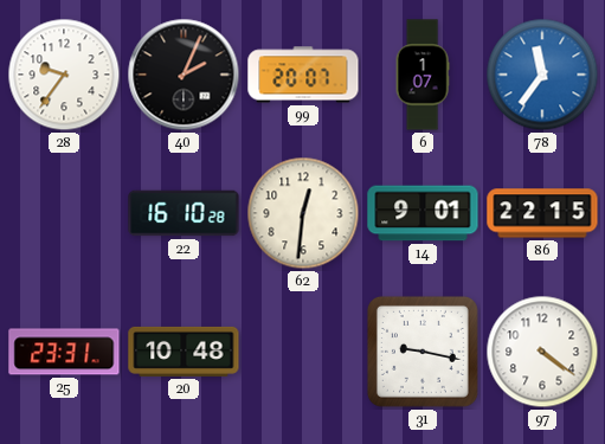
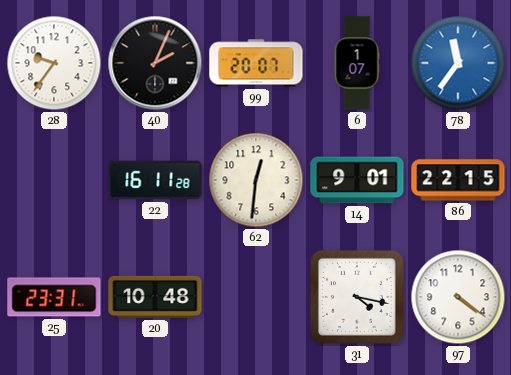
22: 16:10 -> 16:11 (155, 180)
31: 9:17 -> 4:17 (357, 297)
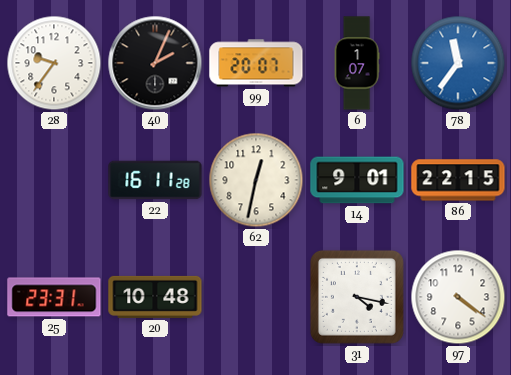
62: 12:31 -> 12:32 (256, 180)
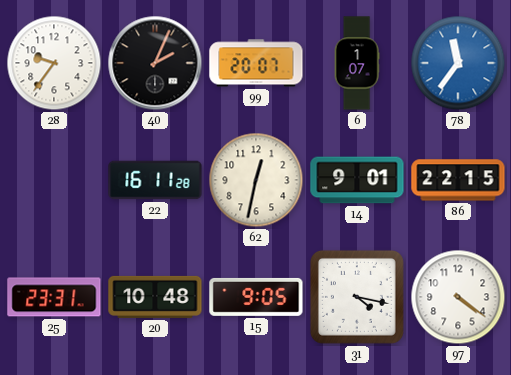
15: none -> 9:05 (256, 297)
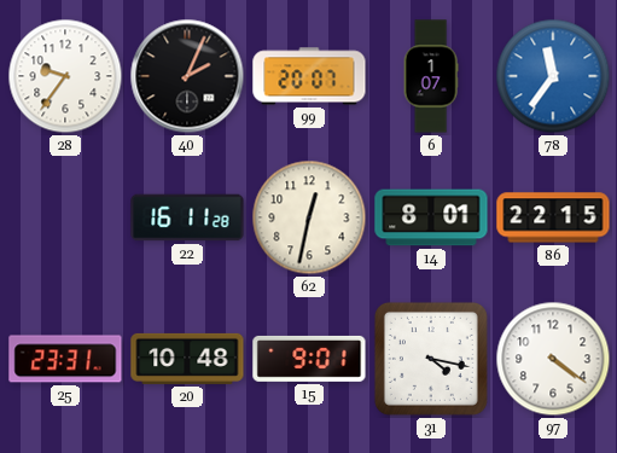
14: 9:01 -> 8:01 (431, 217)
15: 9:05 -> 9:01 (309, 359)
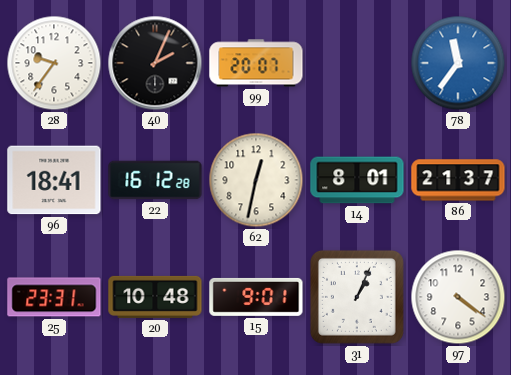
6: 1:07 -> none (431, 76)
96: none -> 18:41 (54, 180)
22: 16:11 -> 16:12 (155, 180)
86: 22:15 -> 21:37 (458, 180)
31: 4:17 -> 1:04 (357, 297)
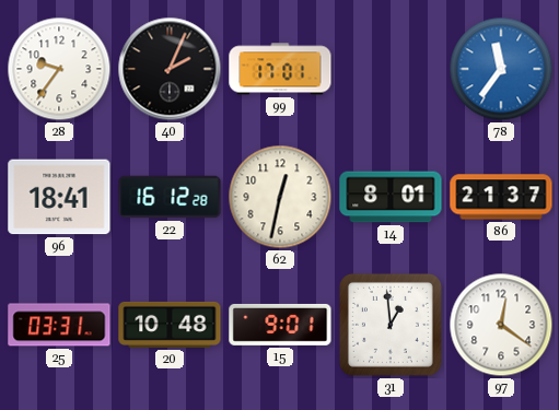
99: 20:07 -> 17:01 (280, 69)
25: 23:31 -> 03:31 (59, 325)
31: 1:04 -> 12:59 (391, 325)
97: 4:21 -> 12:21 (501, 325)
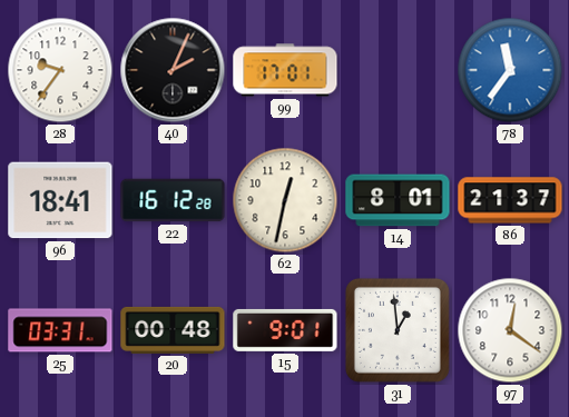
20: 10:48 -> 00:48 (173, 330)
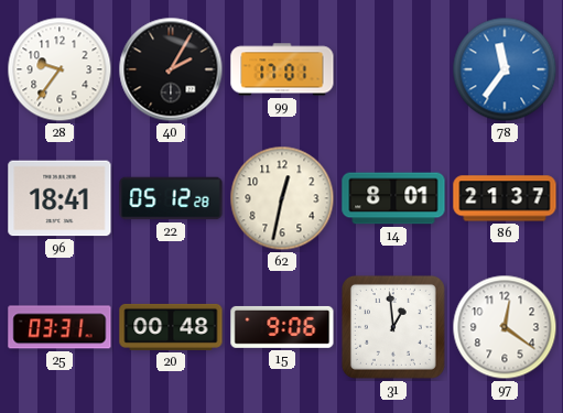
40: 2:04 -> 2:05 (171, 69)
22: 16:12 -> 05:12 (171, 198)
15: 9:01 -> 9:06 (282, 327)
